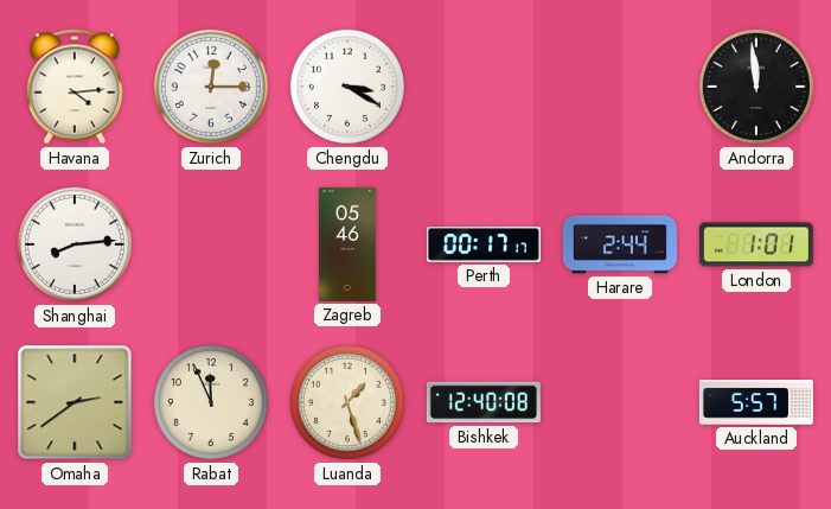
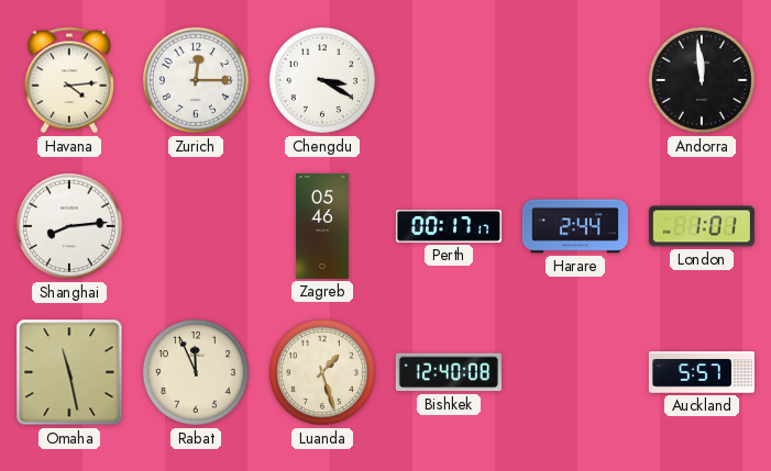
Omaha: 2:39 -> 11:28 (69, 372)
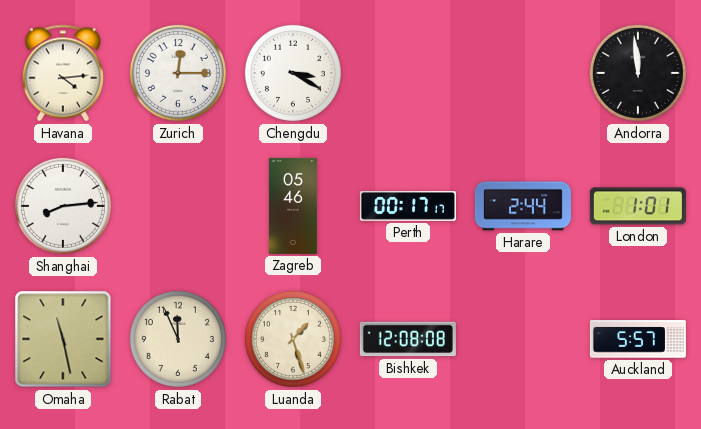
Bishkek: 12:40 -> 12:08 (408, 339)
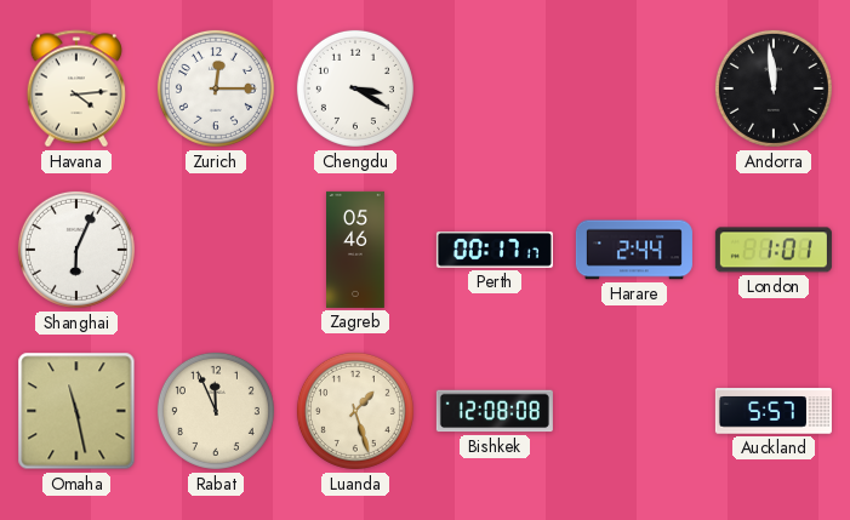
Shanghai: 8:14 -> 6:04 (76, 250)
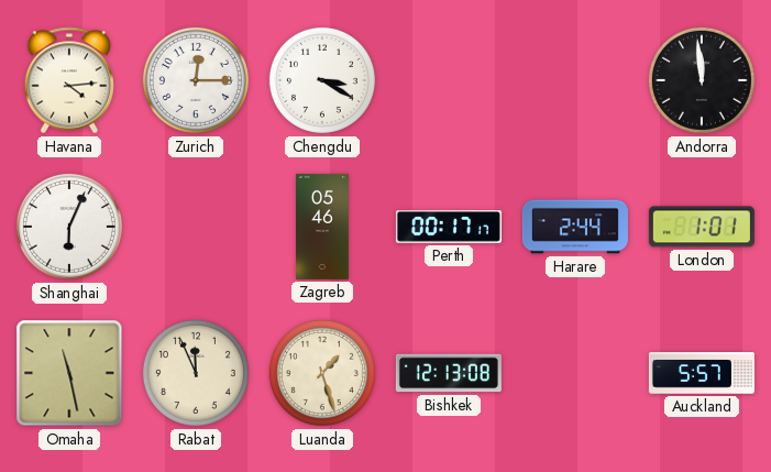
Bishkek: 12:08 -> 12:13 (449, 373)
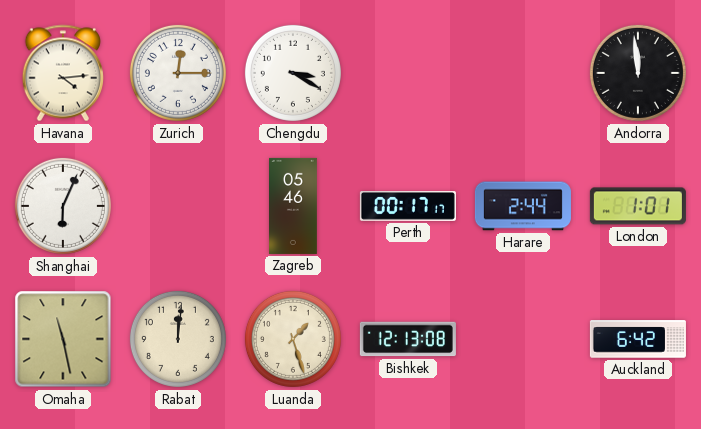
Rabat: 11:56 -> 12:01 (178, 339)
Auckland: 5:57 -> 6:42 (638, 339)
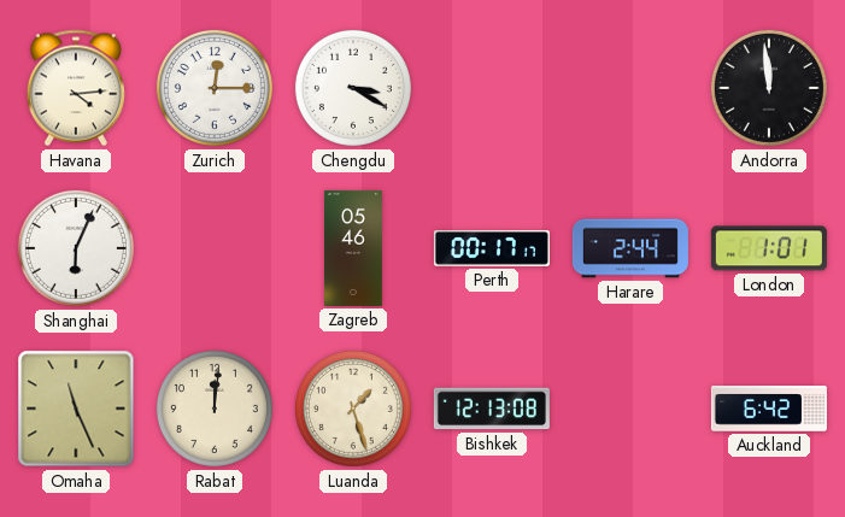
Omaha: 11:28 -> 11:26 (76, 409)
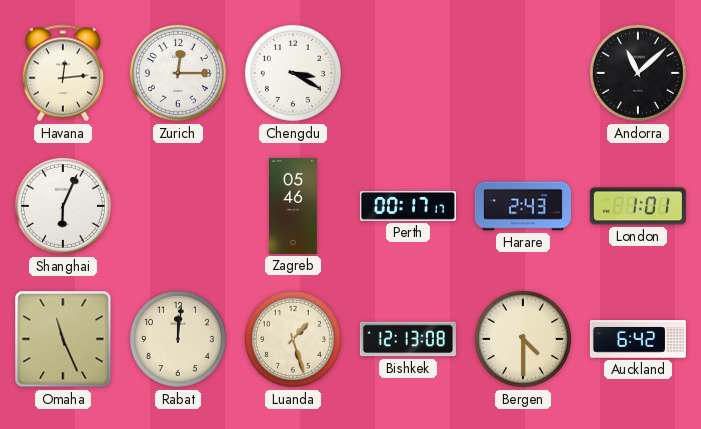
Havana: 4:14 -> 12:14 (63, 73)
Andorra: 11:59 -> 11:08 (638, 73)
Harare: 2:44 -> 2:43 (523, 206)
Bergen: none -> 4:30 (523, 339)
